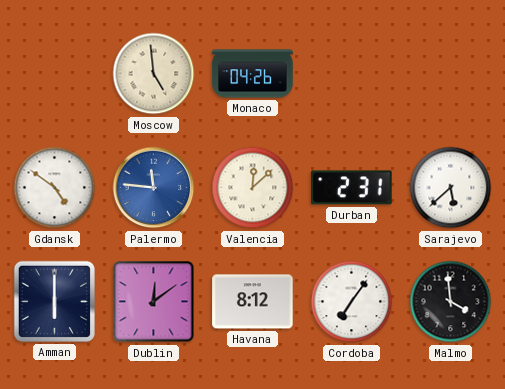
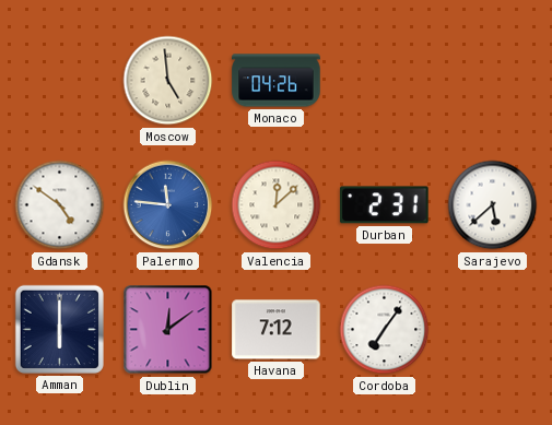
Havana: 8:12 -> 7:12 (277, 330)
Malmo: 3:59 -> none (451, 302)
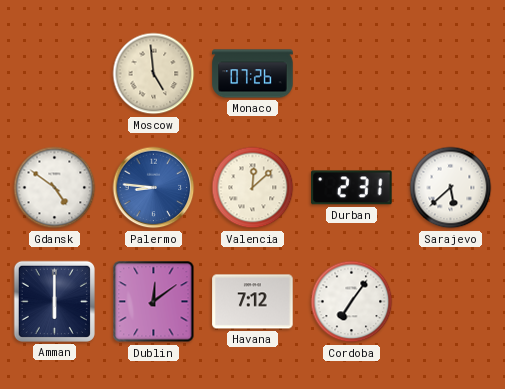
Monaco: 04:26 -> 07:26 (253, 74)
Palermo: 11:46 -> 8:46 (154, 188)
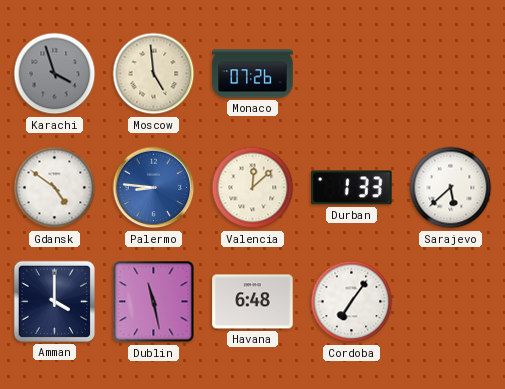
Karachi: none -> 3:57 (55, 74)
Durban: 2:31 -> 1:33 (352, 188)
Amman: 6:00 -> 4:00 (54, 301)
Dublin: 12:09 -> 11:28 (154, 302)
Havana: 7:12 -> 6:48 (253, 302)
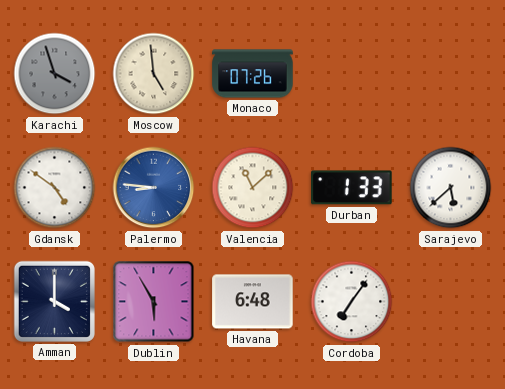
Valencia: 12:08 -> 11:08 (253, 188)
Dublin: 11:28 -> 5:55 (154, 302)
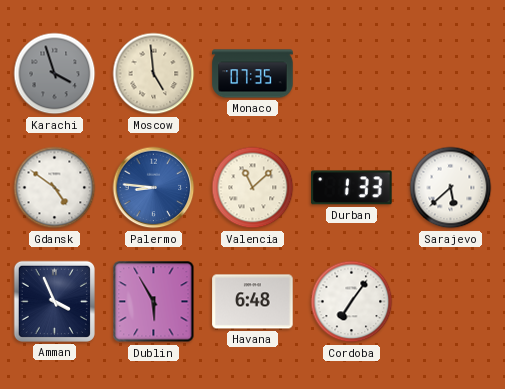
Monaco: 07:26 -> 07:35 (253, 74)
Amman: 4:00 -> 3:56 (54, 301)
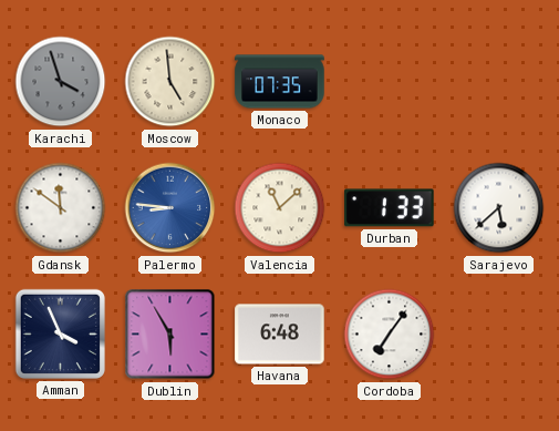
Gdansk: 4:51 -> 11:51 (61, 208)
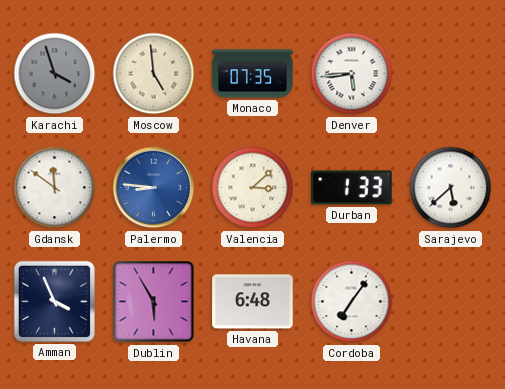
Denver: none -> 5:44 (352, 74)
Valencia: 11:08 -> 3:08 (253, 188)
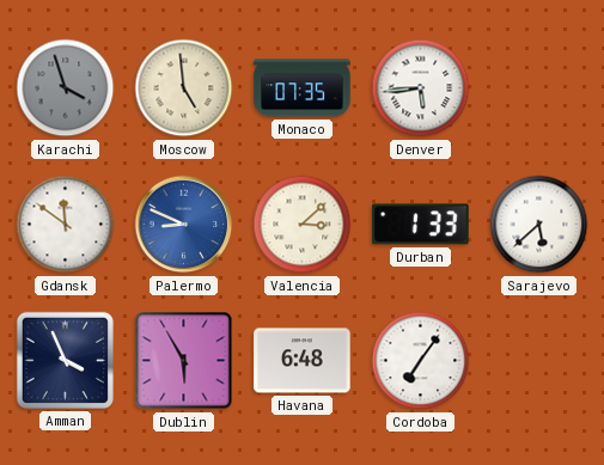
Palermo: 8:46 -> 8:49 (184, 225)
